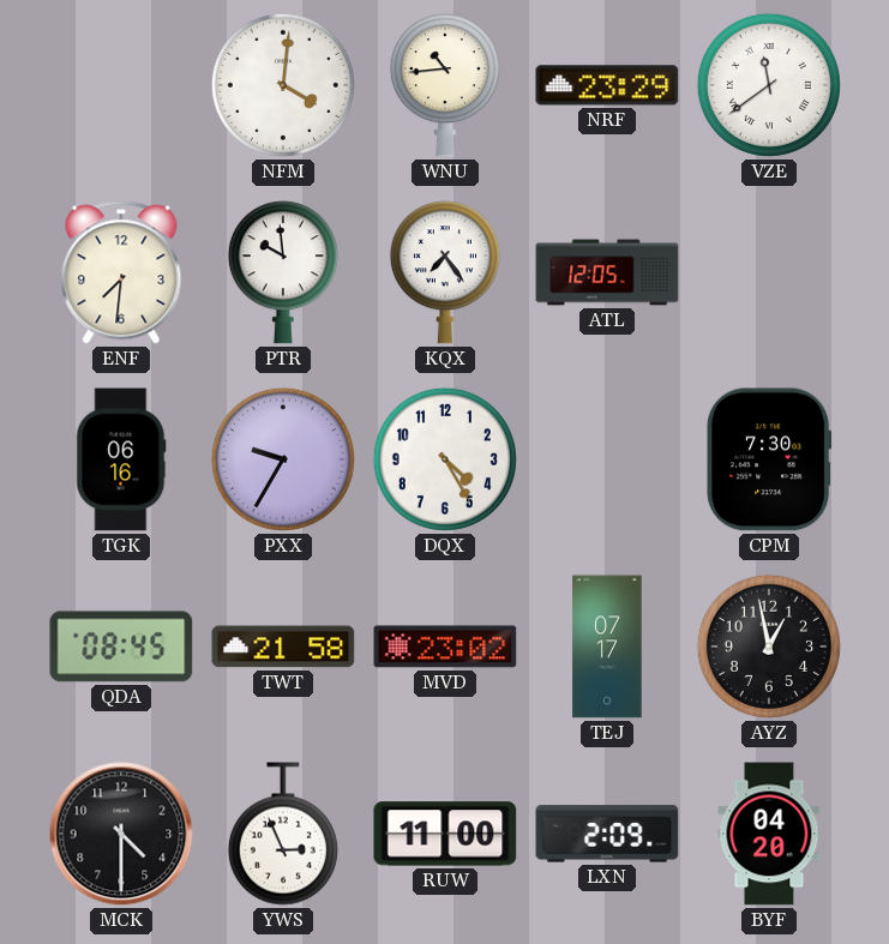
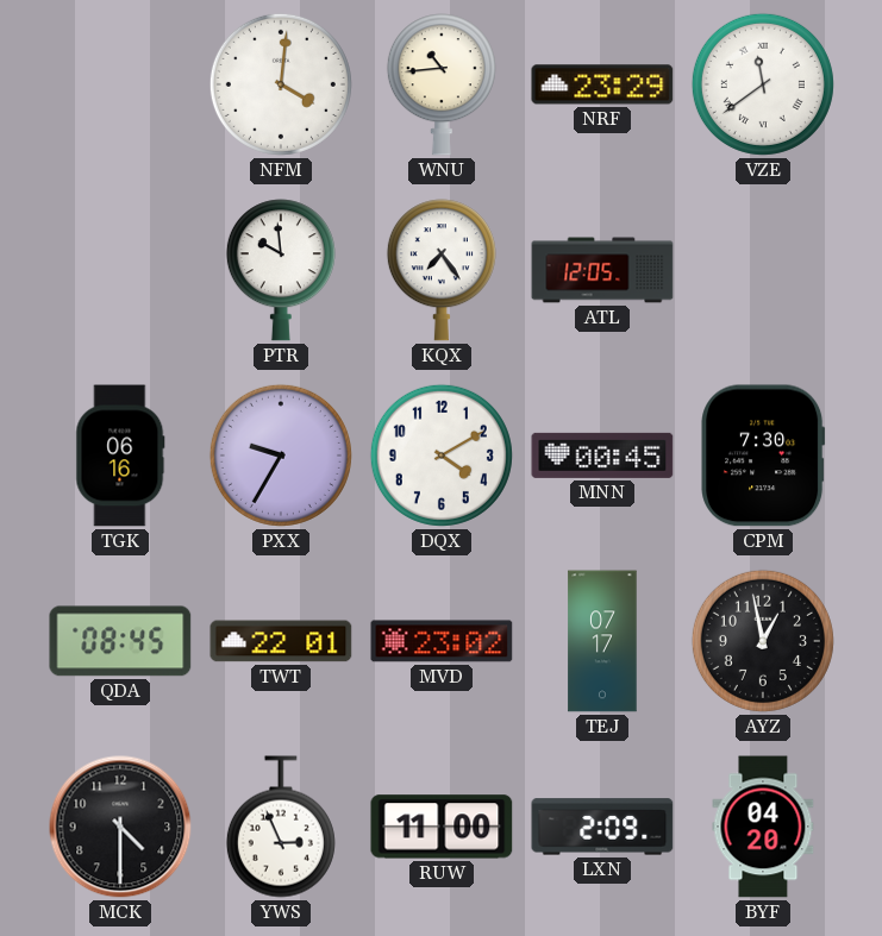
ENF: 7:31 -> none (121, 272)
DQX: 4:25 -> 4:10 (442, 456)
MNN: none -> 00:45 (602, 456)
TWT: 21:58 -> 22:01 (281, 641)
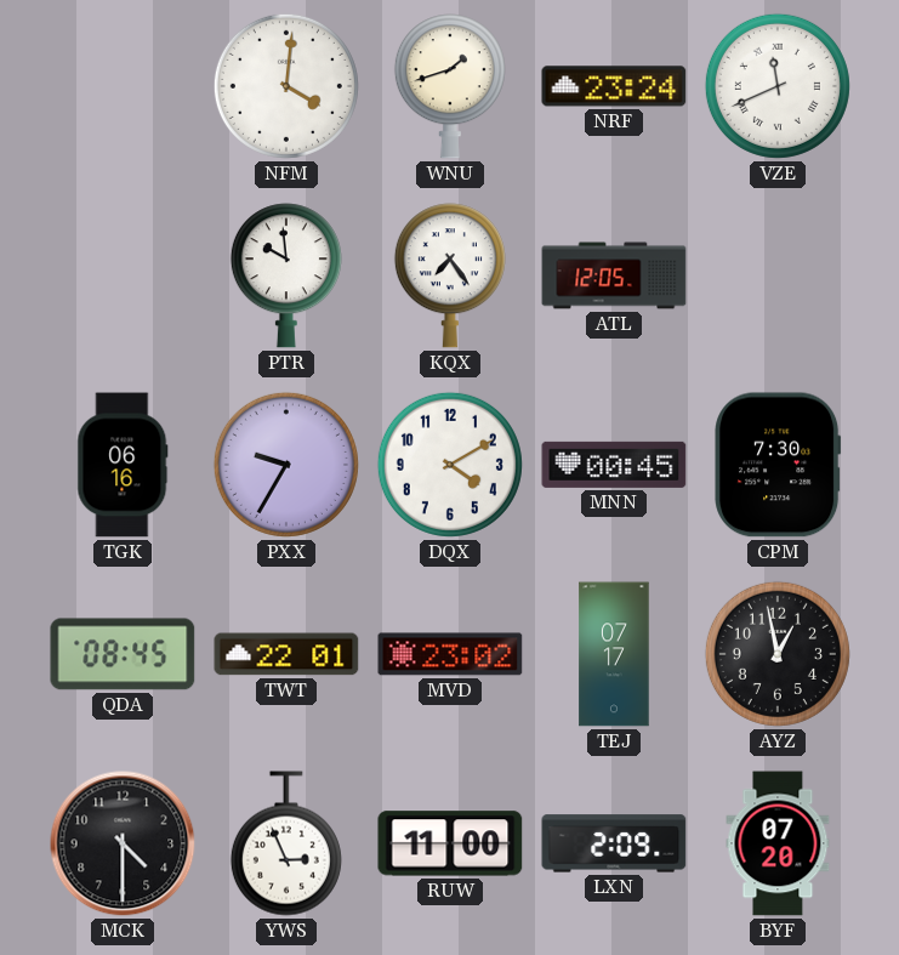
WNU: 10:44 -> 1:42 (450, 86)
NRF: 23:29 -> 23:24 (614, 86)
VZE: 11:39 -> 11:41 (778, 86)
BYF: 04:20 -> 07:20 (778, 843)
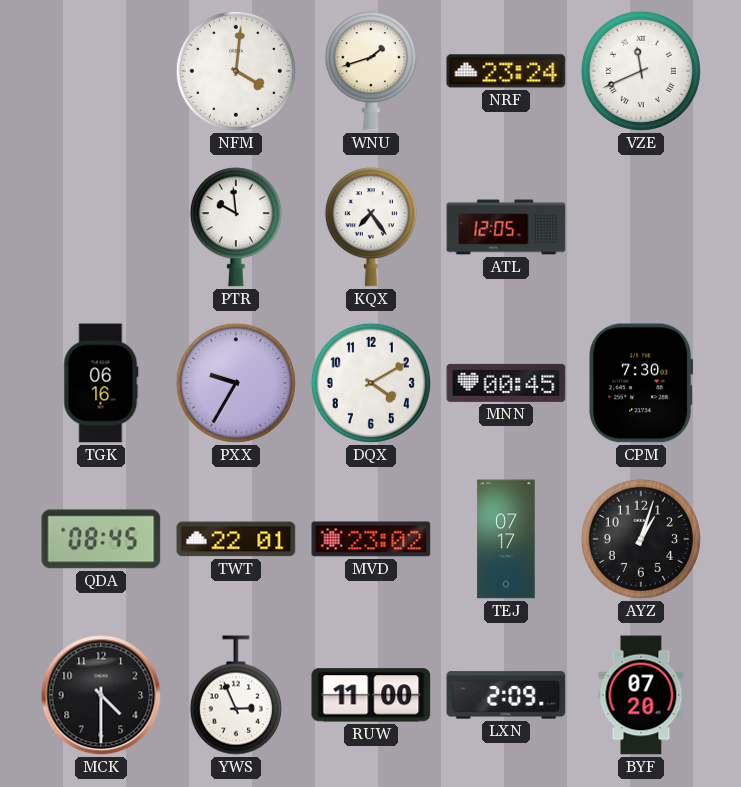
AYZ: 12:58 -> 1:03 (641, 539)
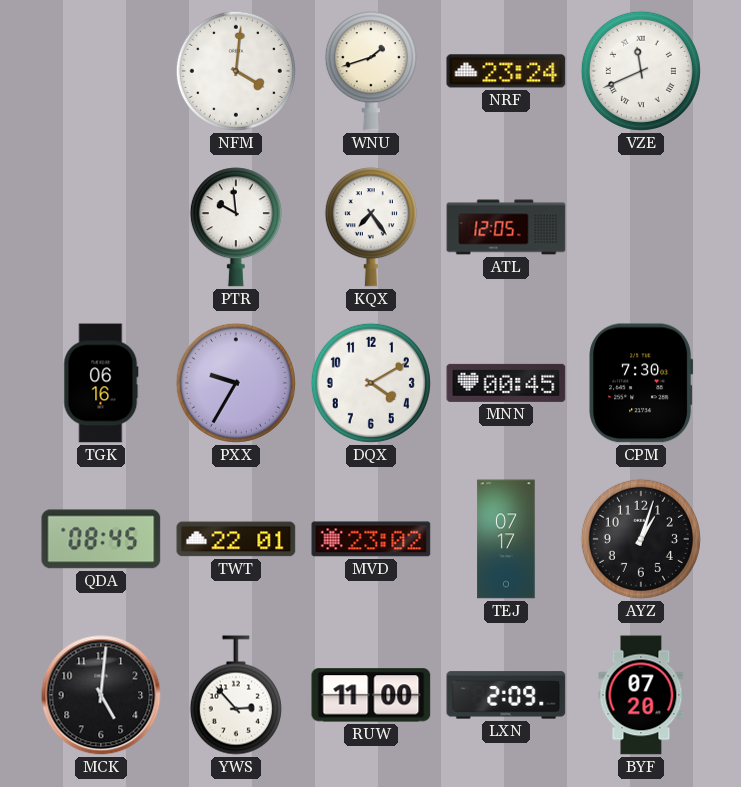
MCK: 4:30 -> 5:01 (101, 695)
YWS: 2:56 -> 2:53 (236, 695)
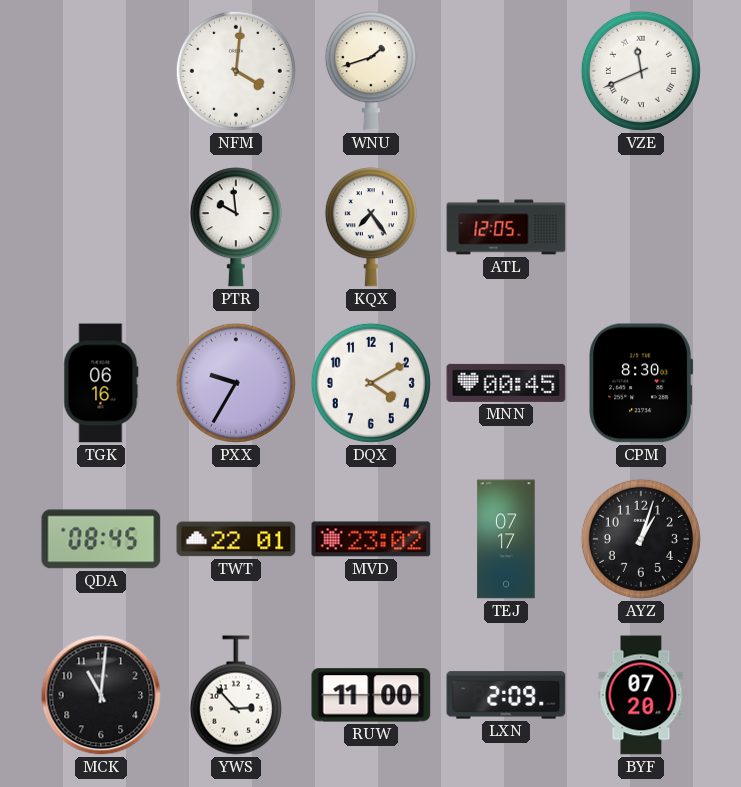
NRF: 23:24 -> none (506, 71)
CPM: 7:30 -> 8:30 (641, 383)
MCK: 5:01 -> 11:01 (101, 695)
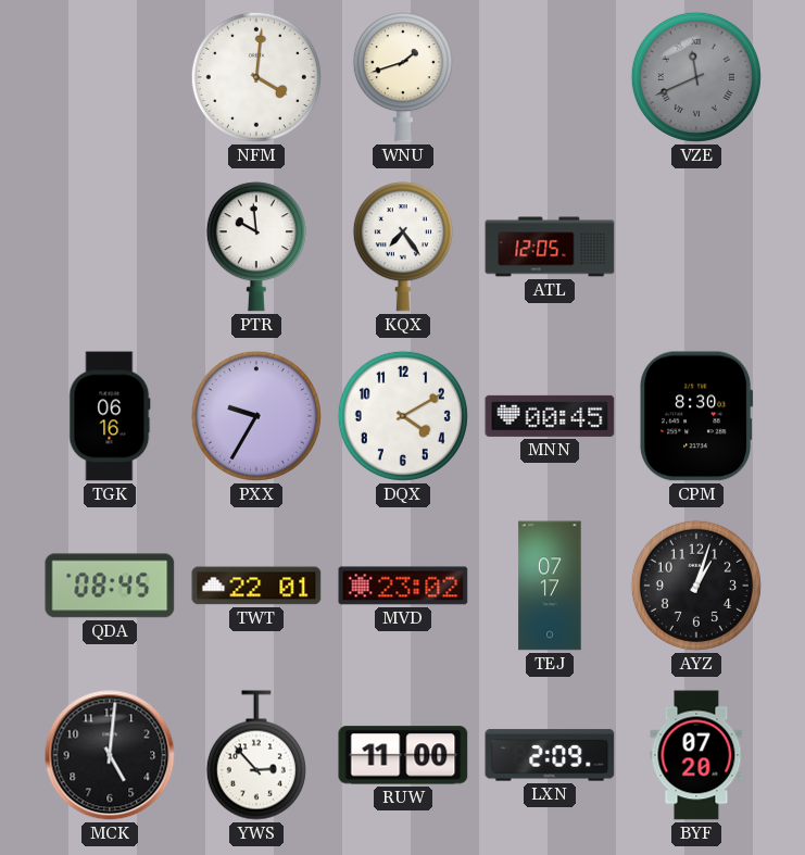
VZE dial: white -> grey (696, 77)
MCK: 11:01 -> 5:01 (110, 755)
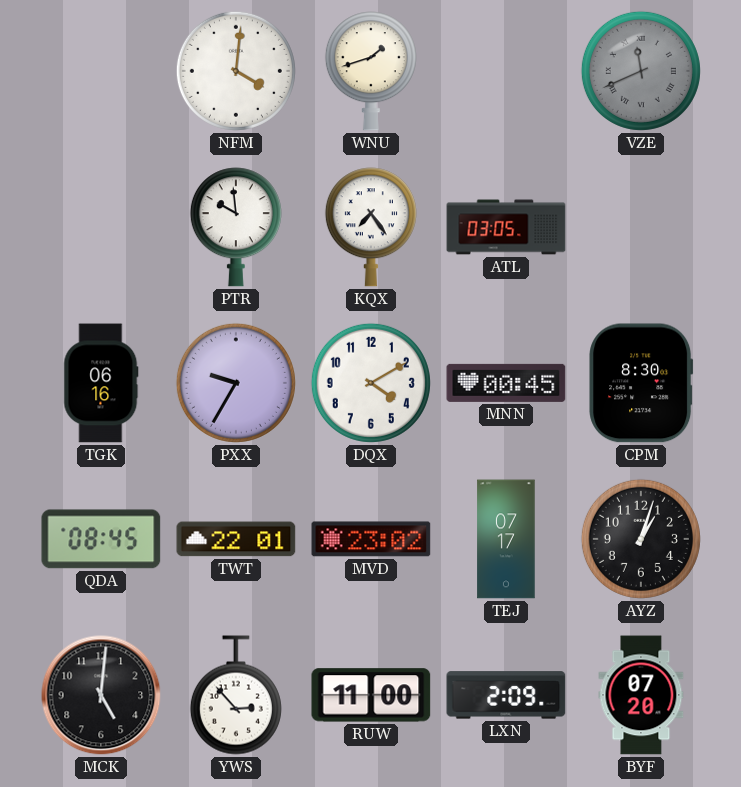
ATL: 12:05 -> 03:05 (506, 227)
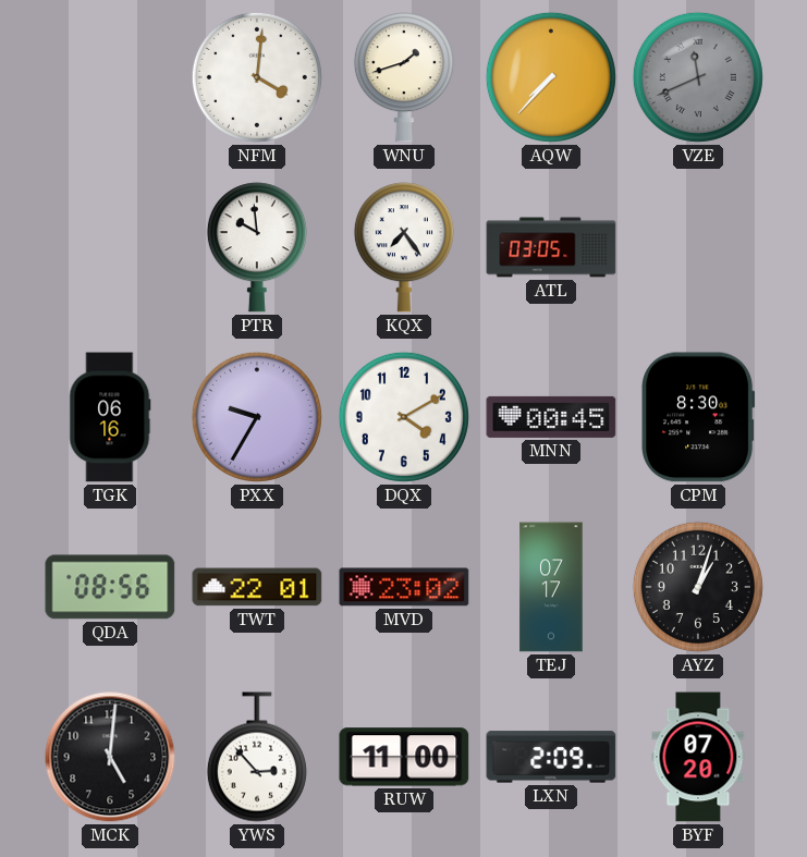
AQW: none -> 7:37 (551, 77)
QDA: 08:45 -> 08:56 (110, 587)
